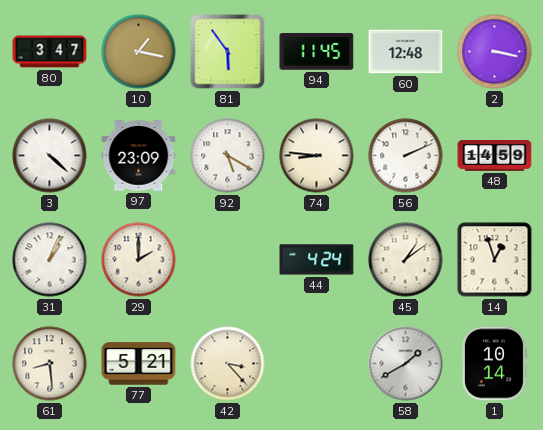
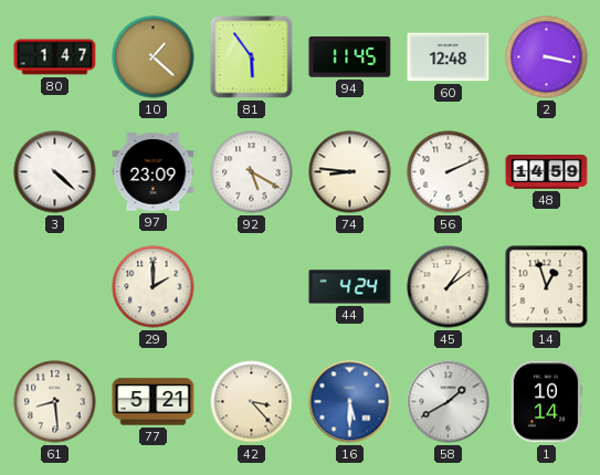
80: 3:47 -> 1:47 (55, 57)
10: 1:17 -> 1:22 (154, 57)
31: 1:04 -> none (50, 260)
16: none -> 5:30 (350, 402)
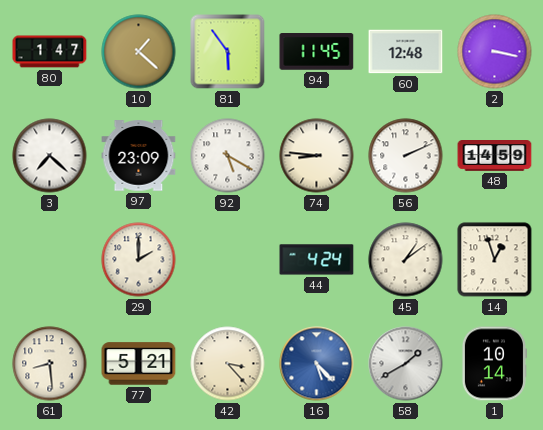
3: 4:22 -> 7:22 (50, 156)
16: 5:30 -> 5:23 (317, 364)
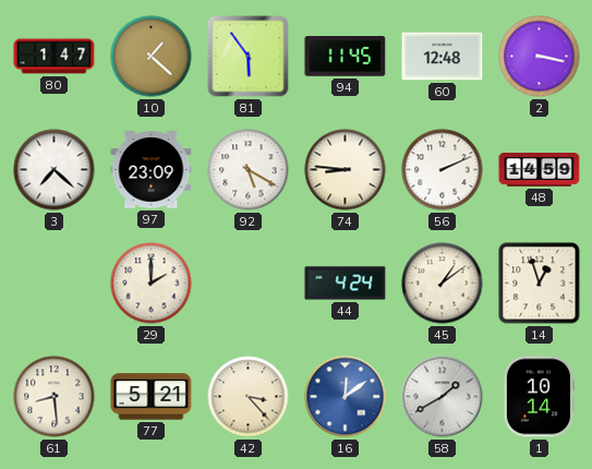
16: 5:23 -> 12:09 (346, 397)
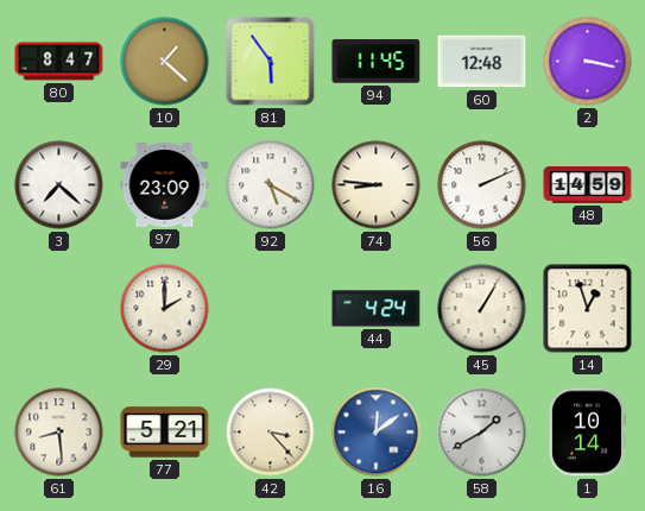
80: 1:47 -> 8:47 (59, 62)
45: 1:09 -> 1:05 (482, 309)
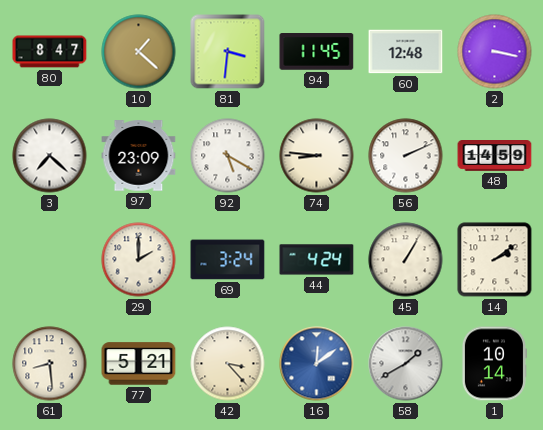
81: 5:54 -> 3:31 (228, 52)
69: none -> 3:24 (228, 260)
14: 12:57 -> 2:09 (495, 260)
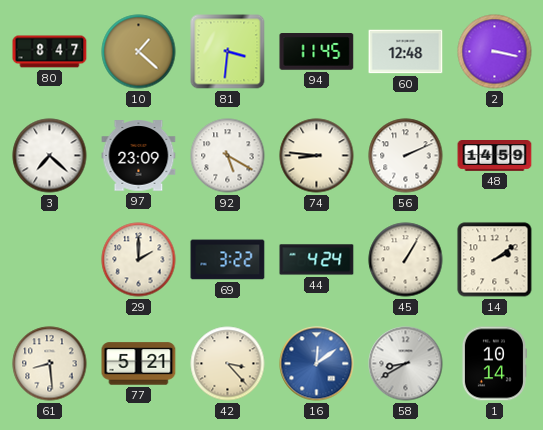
69: 3:24 -> 3:22 (228, 260)
58: 1:40 -> 8:40 (406, 364)
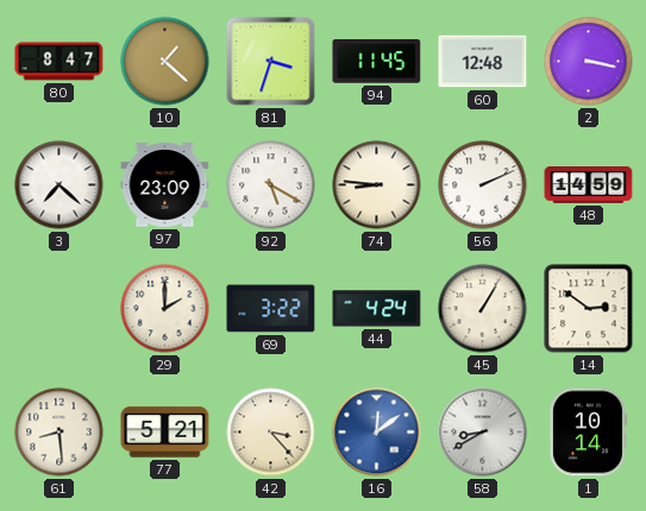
81: 3:31 -> 3:33 (271, 62)
14: 2:09 -> 2:51 (589, 309)
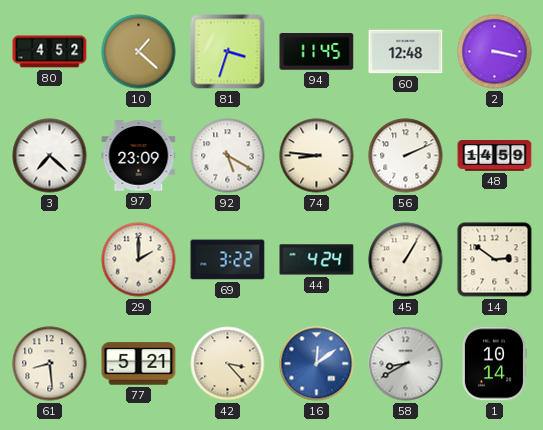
80: 8:47 -> 4:52 (50, 52)
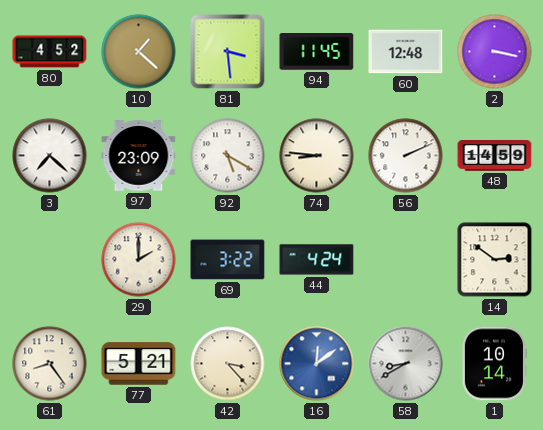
81: 3:33 -> 3:29 (228, 52)
45: 1:05 -> none (406, 260)
61: 8:29 -> 8:24 (50, 364)
